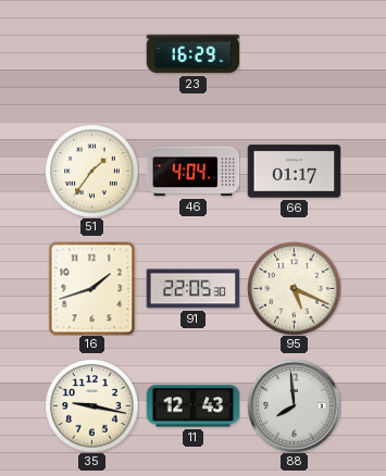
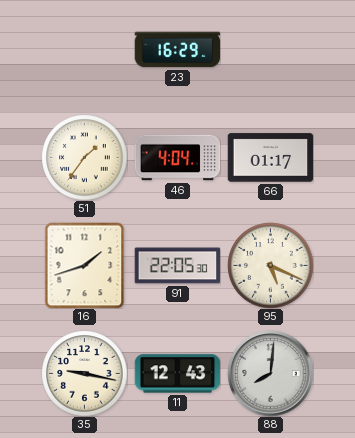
88: 7:59 -> 8:01 (270, 373)
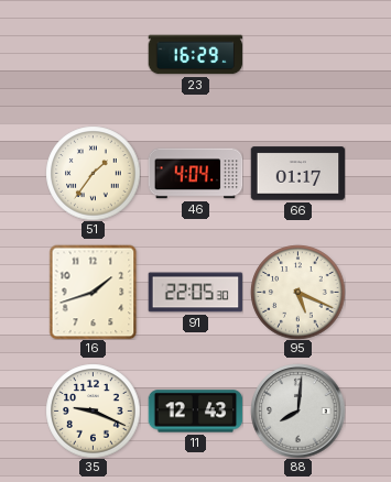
35: 9:17 -> 9:19 (93, 410)
